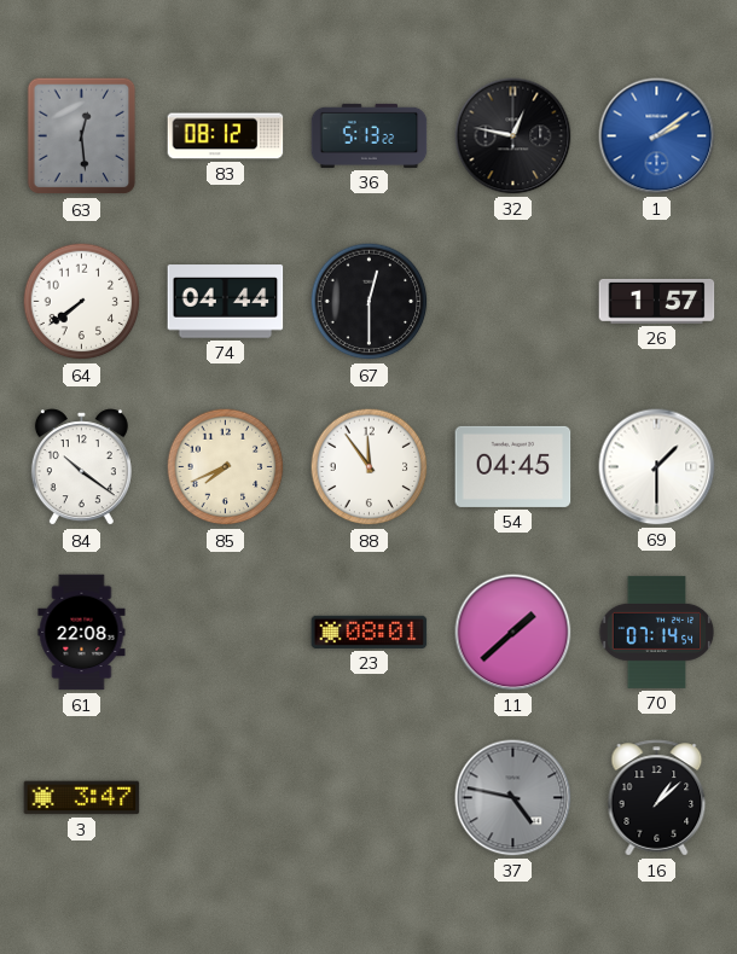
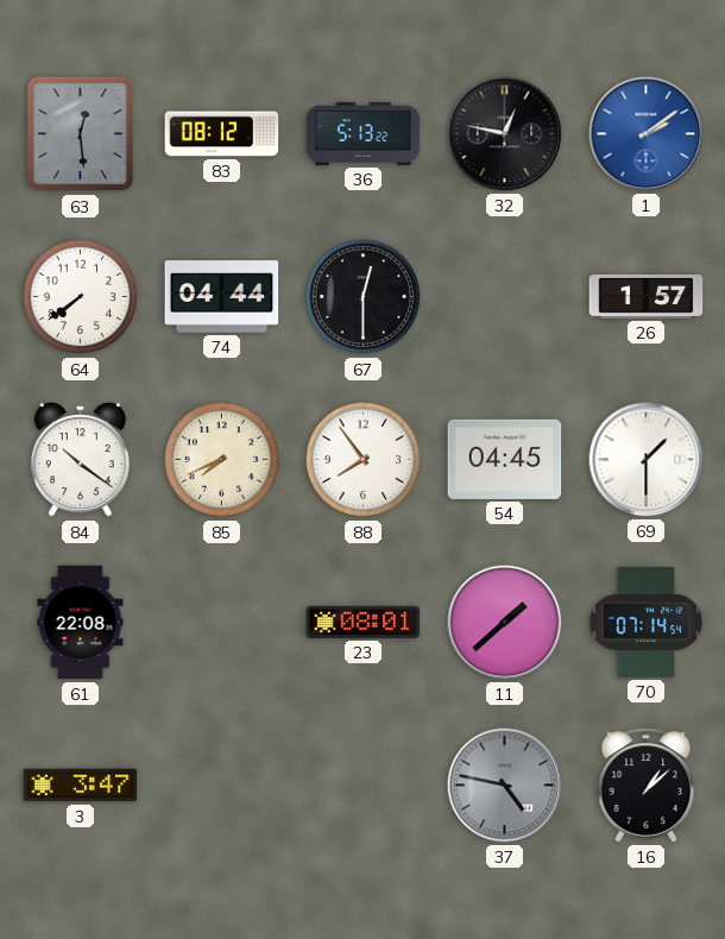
88: 11:54 -> 7:54 (364, 460)
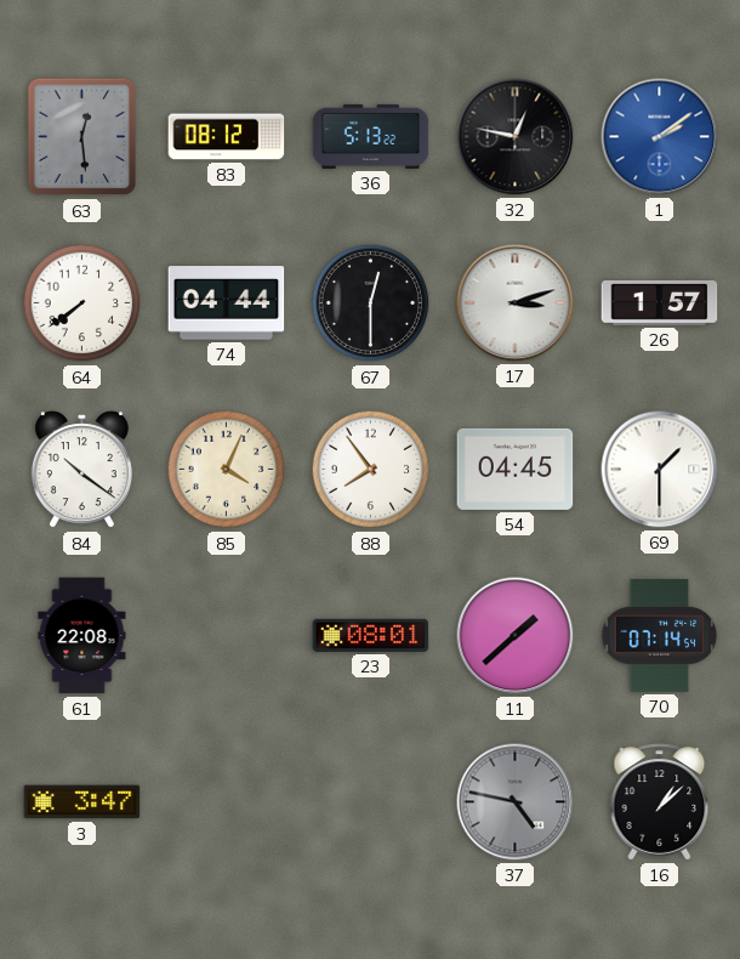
17: none -> 3:12 (516, 303)
85: 7:41 -> 4:04 (227, 470)
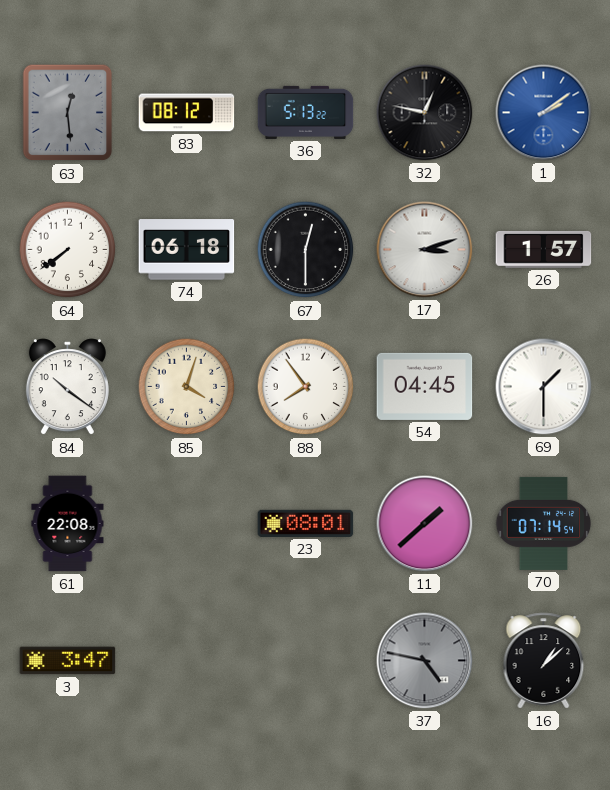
74: 04:44 -> 06:18 (187, 250)
85: 4:04 -> 4:03 (187, 387)
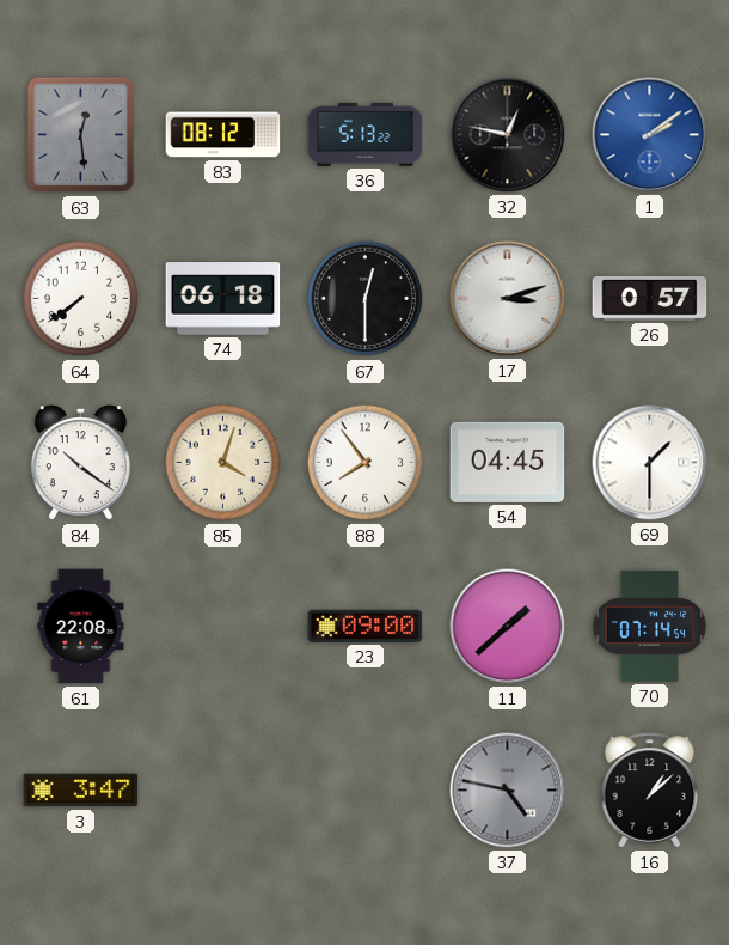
26: 1:57 -> 0:57 (650, 298)
23: 08:01 -> 09:00 (366, 626)
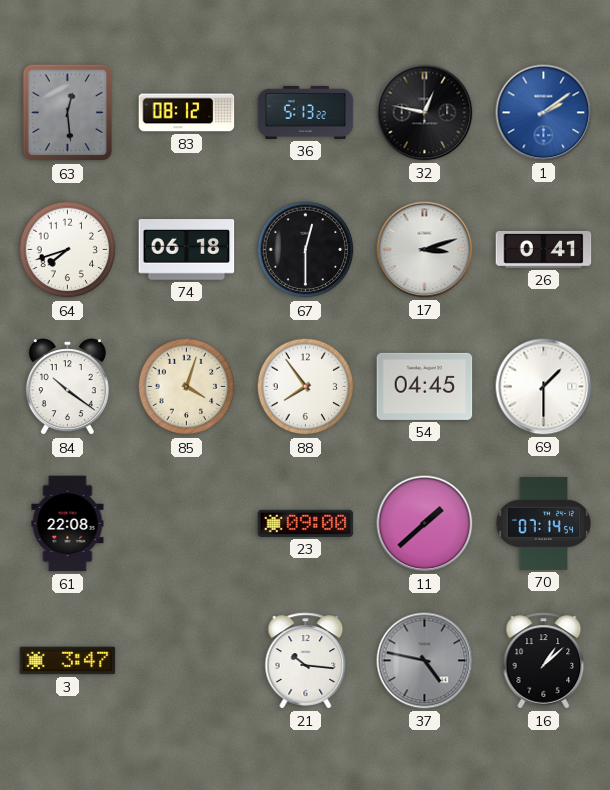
64: 7:39 -> 7:42 (68, 250)
26: 0:57 -> 0:41 (544, 249)
21: none -> 10:16 (306, 661)
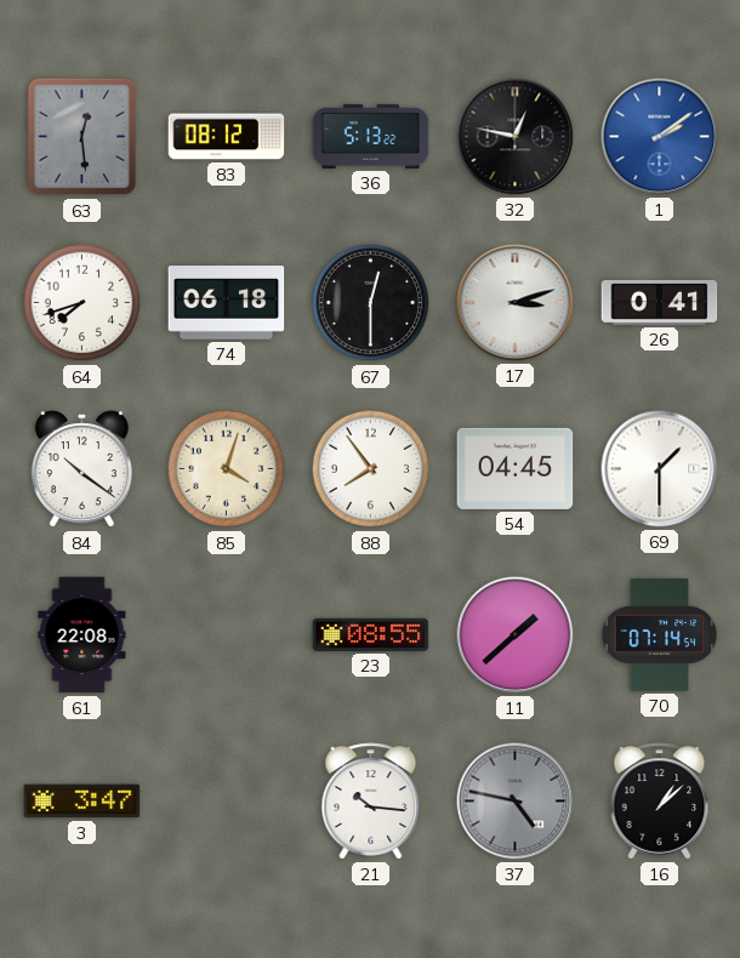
23: 09:00 -> 08:55 (371, 634)
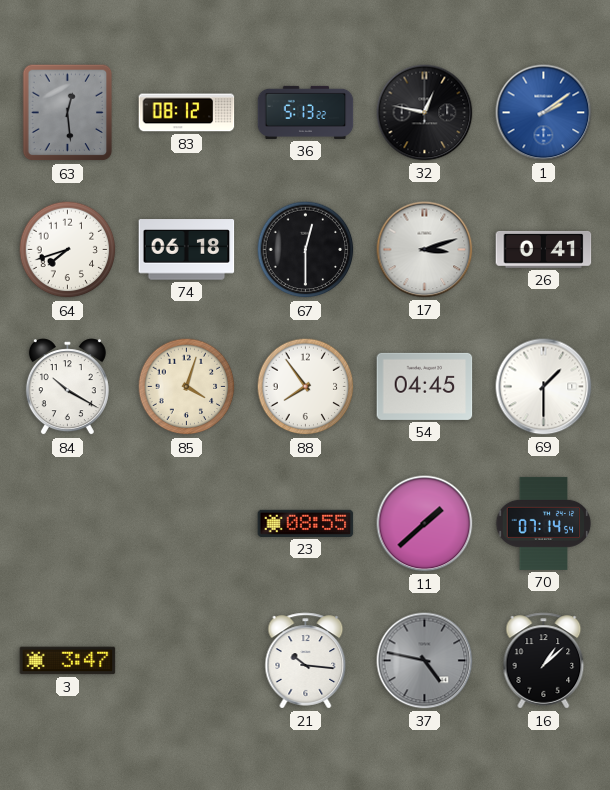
84: 10:21 -> 10:20 (67, 387)
61: 22:08 -> none (82, 635)
